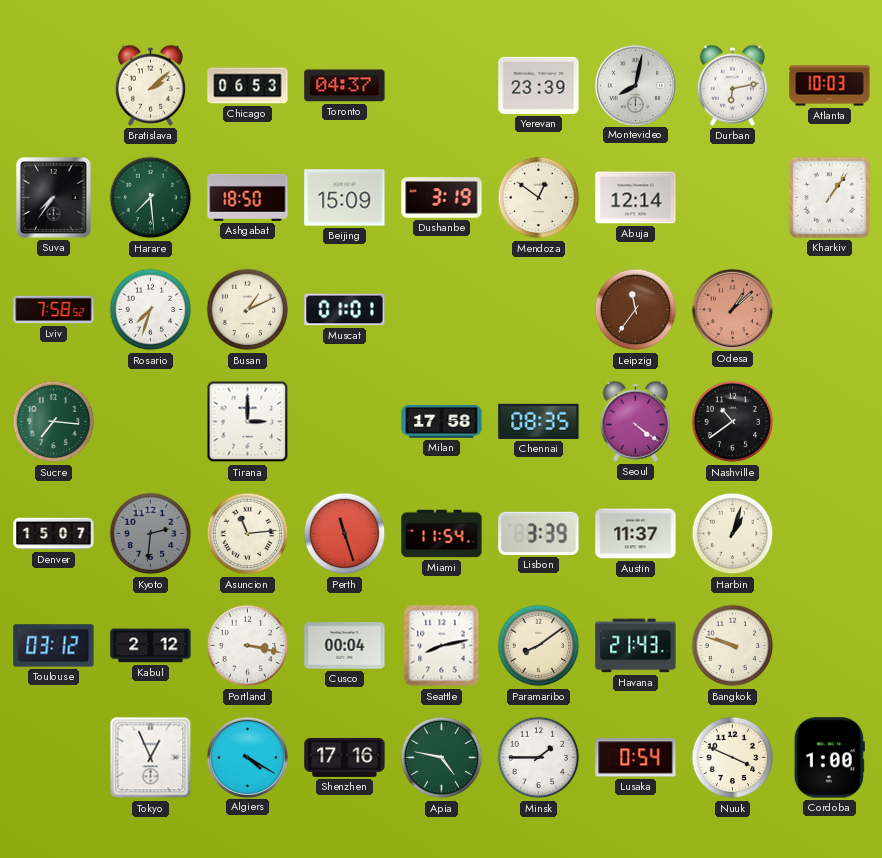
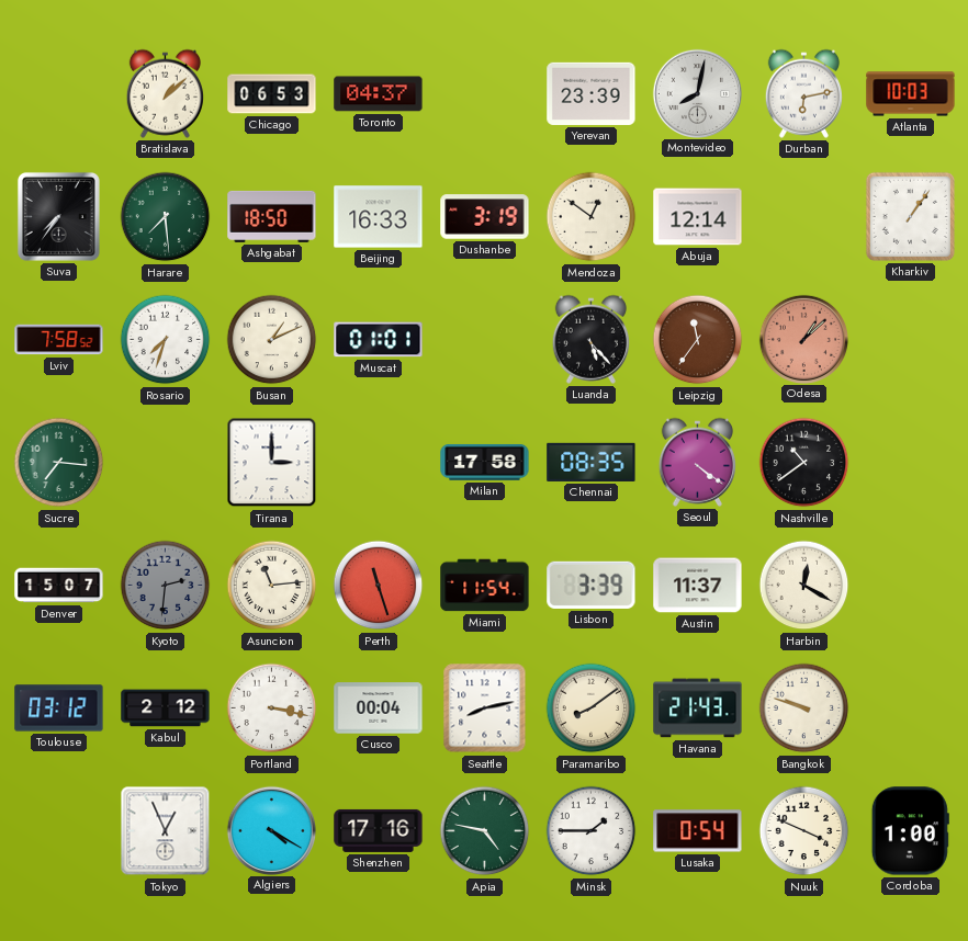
Bratislava: 2:08 -> 1:08 (165, 93)
Beijing: 15:09 -> 16:33 (379, 217)
Luanda: none -> 5:23 (590, 339)
Harbin: 1:03 -> 12:20 (804, 586)
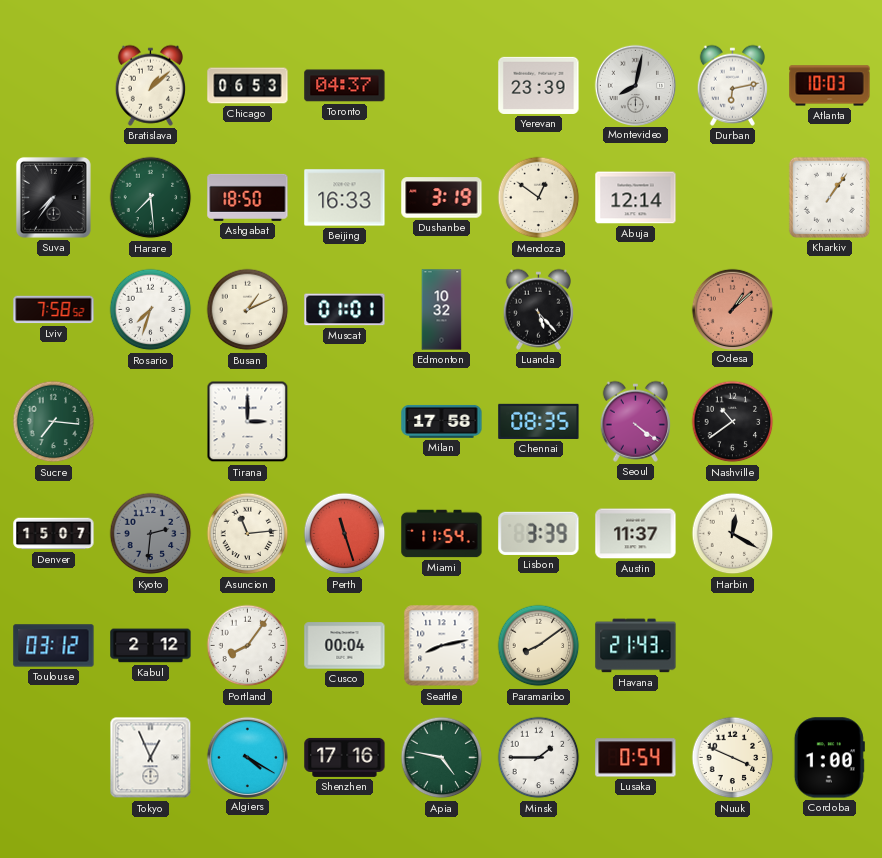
Edmonton: none -> 10:32 (442, 310)
Leipzig: 11:36 -> none (698, 340)
Portland: 3:17 -> 8:06 (248, 646)
Bangkok: 9:48 -> none (804, 708)
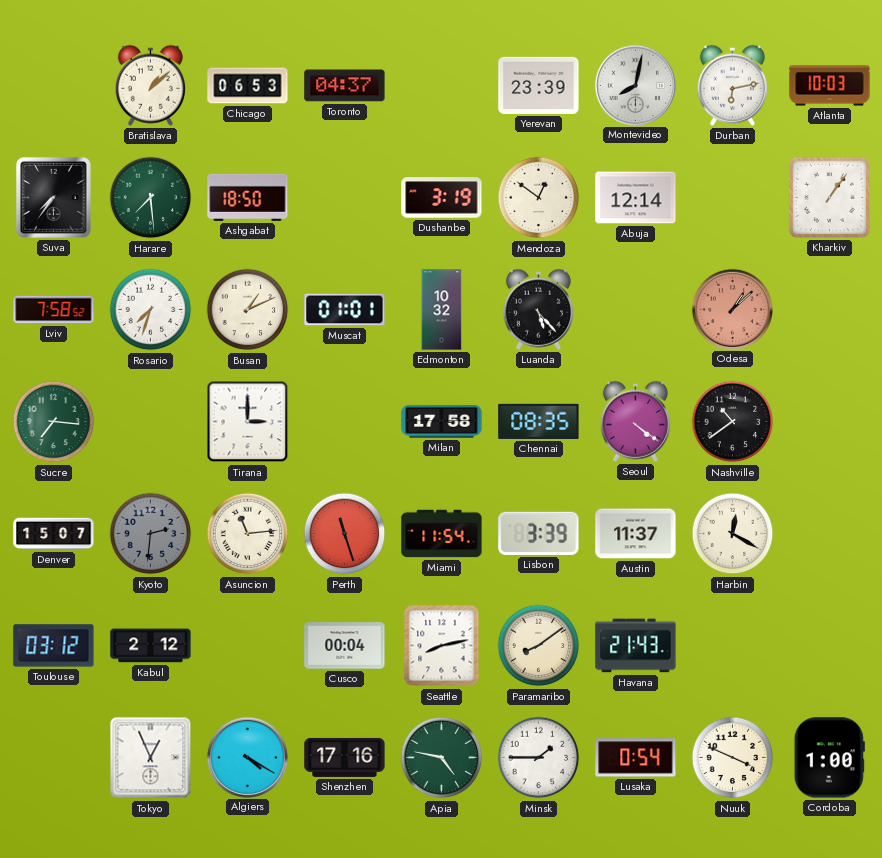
Beijing: 16:33 -> none (345, 198)
Portland: 8:06 -> none (248, 646)
